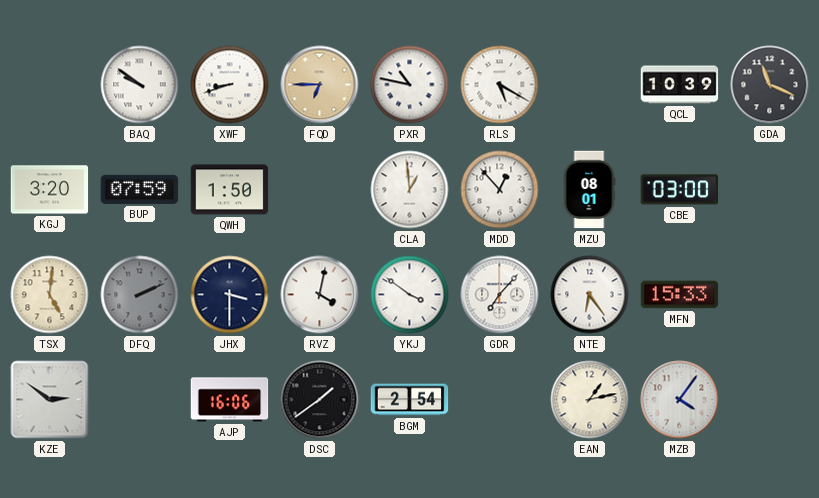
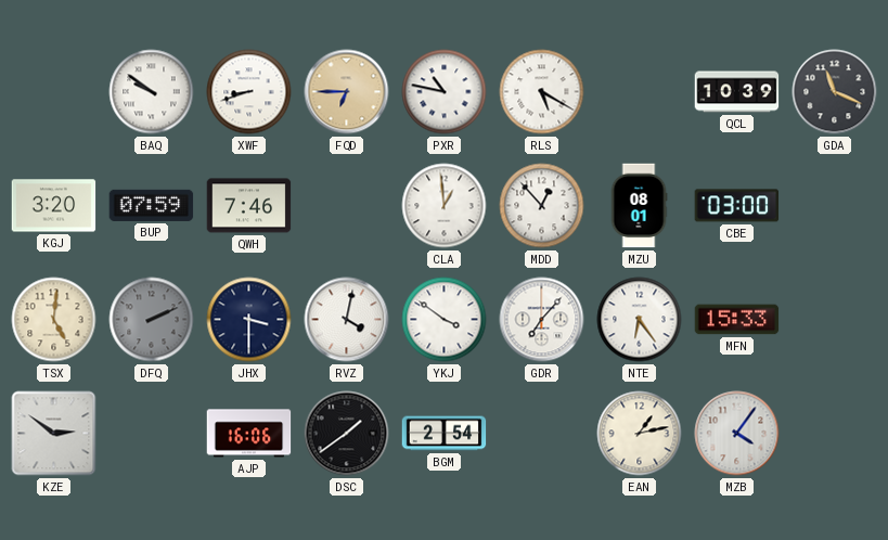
QWH: 1:50 -> 7:46 (249, 206)
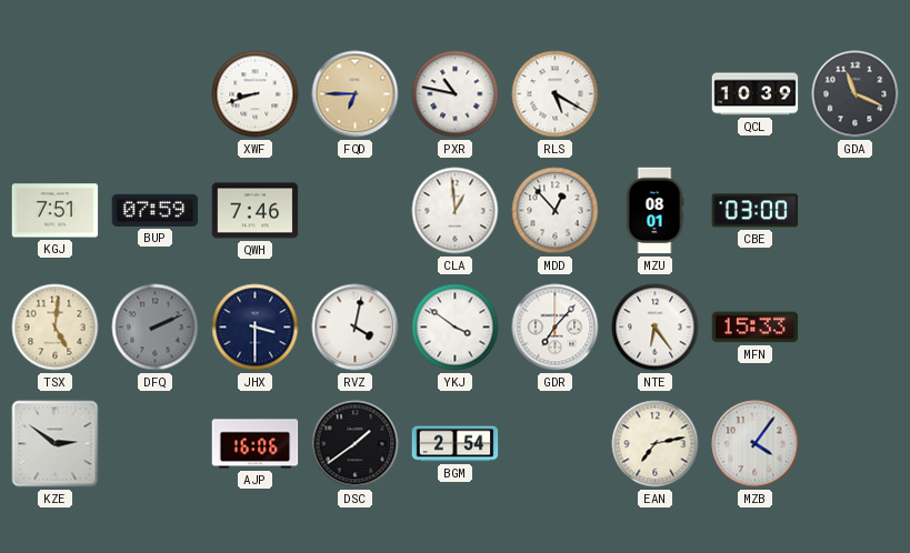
BAQ: 9:51 -> none (152, 92)
KGJ: 3:20 -> 7:51 (56, 211)
EAN: 1:13 -> 7:13 (656, 444)
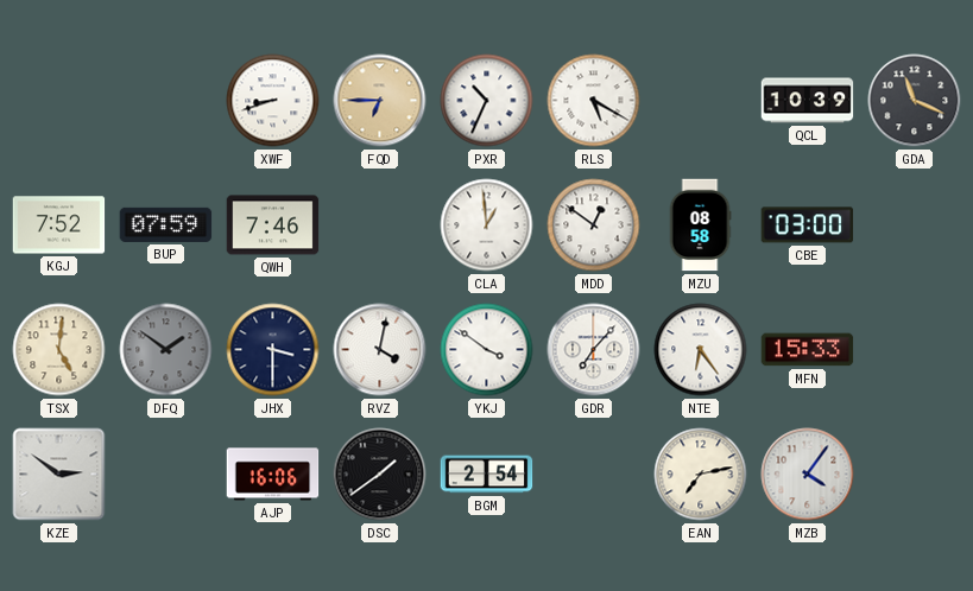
PXR: 10:47 -> 10:34 (487, 101)
KGJ: 7:51 -> 7:52 (59, 225)
MDD: 12:53 -> 12:51 (594, 225)
MZU: 08:01 -> 08:58 (700, 225)
DFQ: 2:11 -> 1:51 (166, 350)
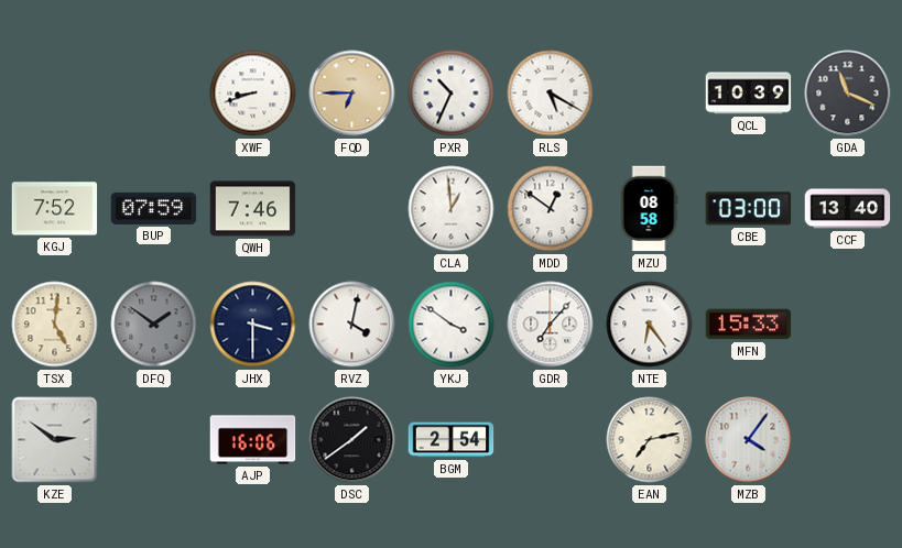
CCF: none -> 13:40 (848, 209)
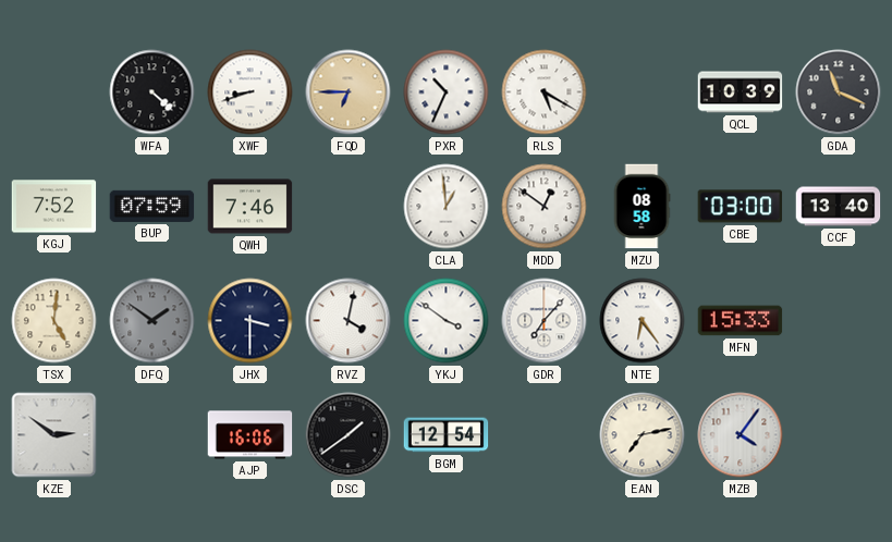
WFA: none -> 4:22 (152, 93)
BGM: 2:54 -> 12:54 (447, 435)
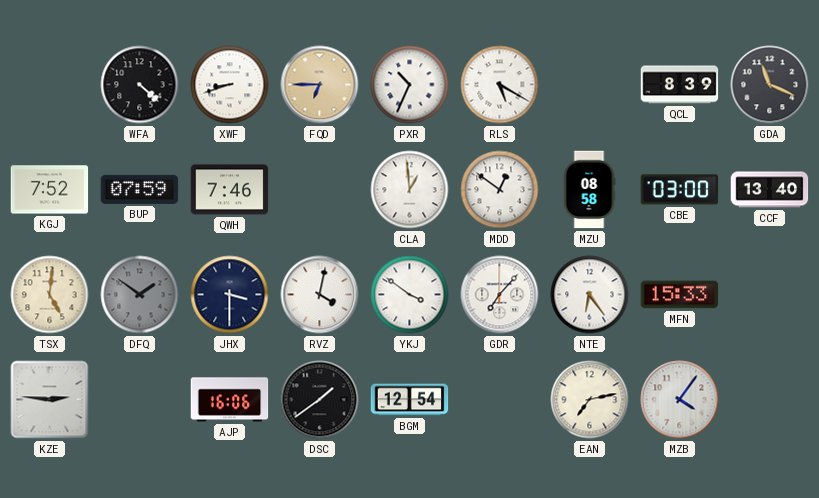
QCL: 10:39 -> 8:39 (680, 85)
KZE: 2:51 -> 2:46 (50, 400)
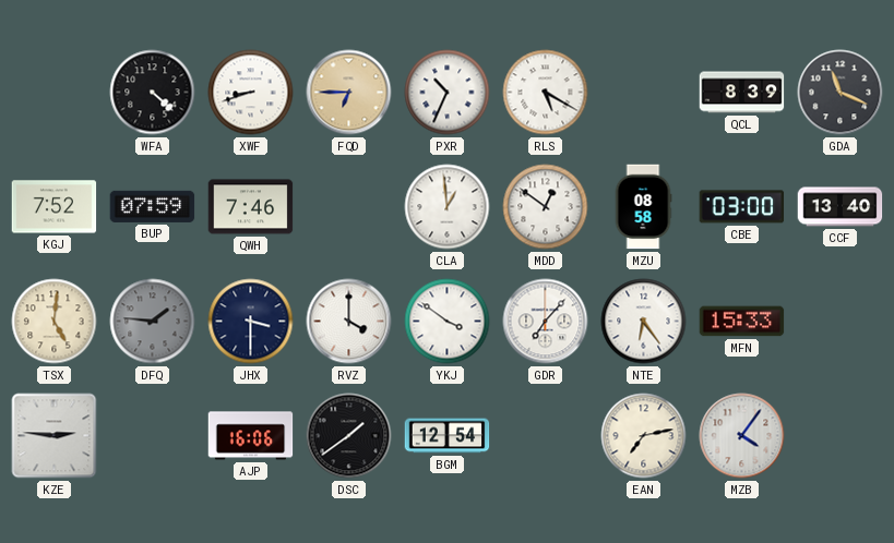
DFQ: 1:51 -> 1:46 (153, 322)
RVZ: 4:02 -> 4:00 (349, 322)
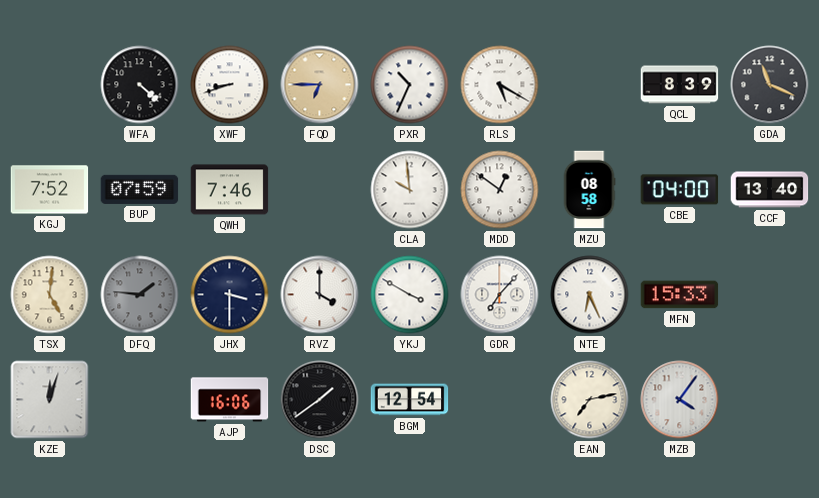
CLA: 12:59 -> 9:59 (410, 190)
CBE: 03:00 -> 04:00 (680, 190)
YKJ: 3:51 -> 3:50 (410, 295)
NTE: 6:24 -> 6:26 (590, 295)
KZE: 2:46 -> 12:03 (50, 400)
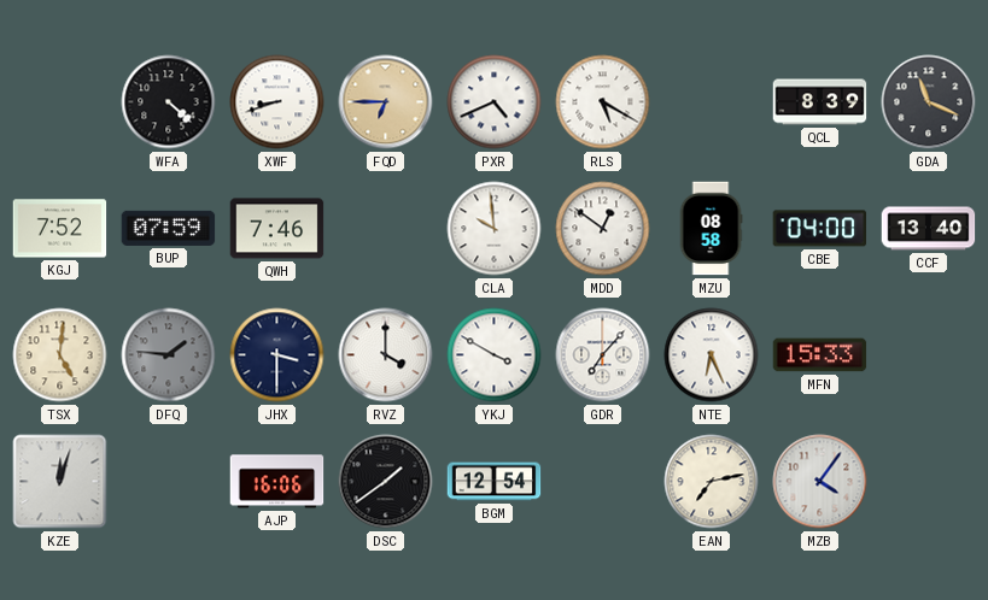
PXR: 10:34 -> 4:41 (495, 102)
